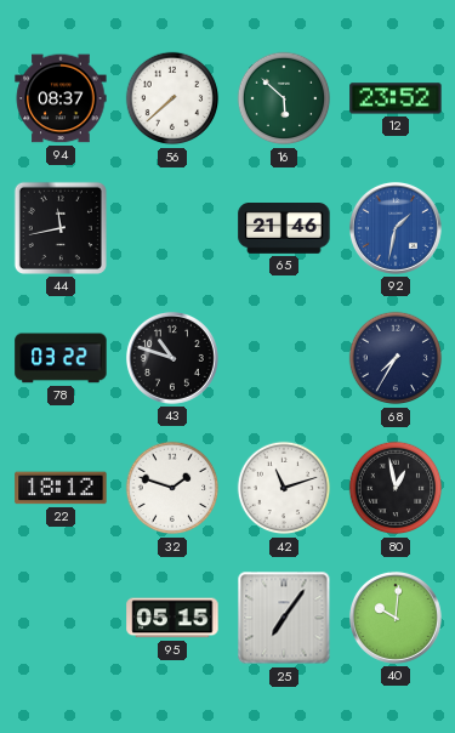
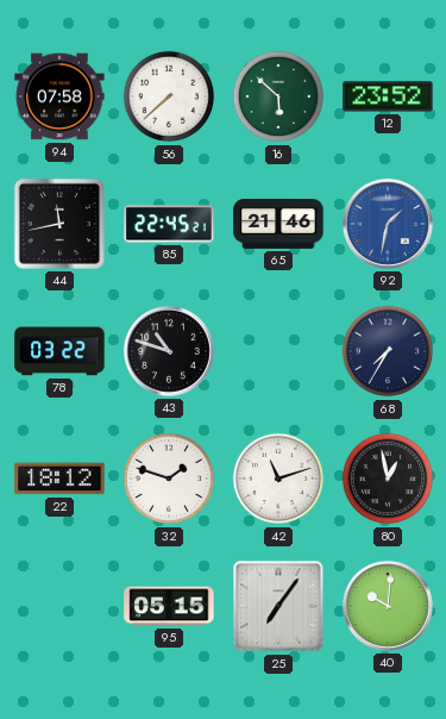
94: 08:37 -> 07:58 (59, 96)
85: none -> 22:45 (169, 224)
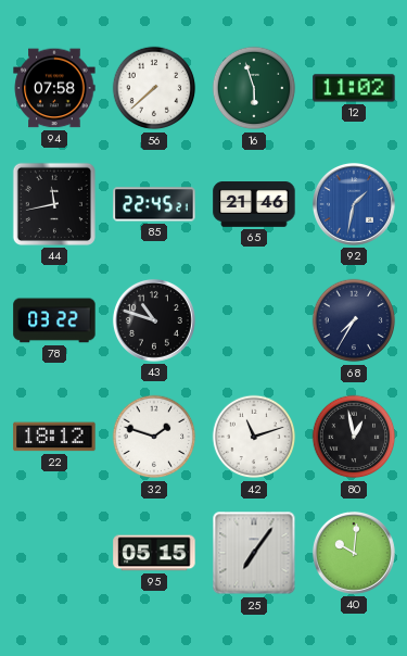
16: 5:52 -> 5:57 (254, 88)
12: 23:52 -> 11:02 (354, 88)
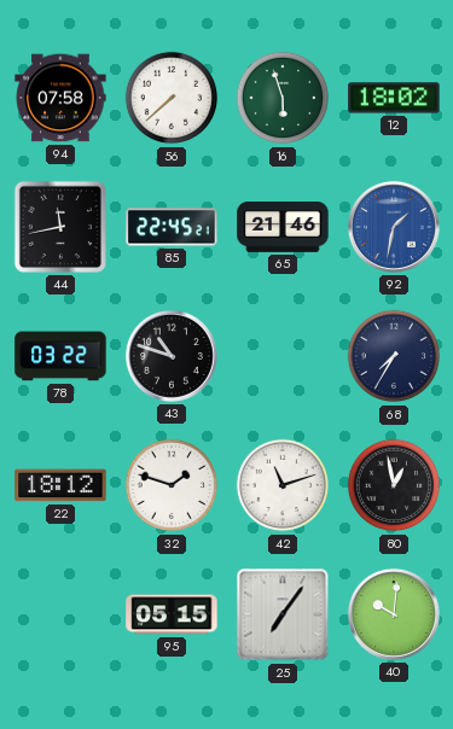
12: 11:02 -> 18:02 (394, 98)
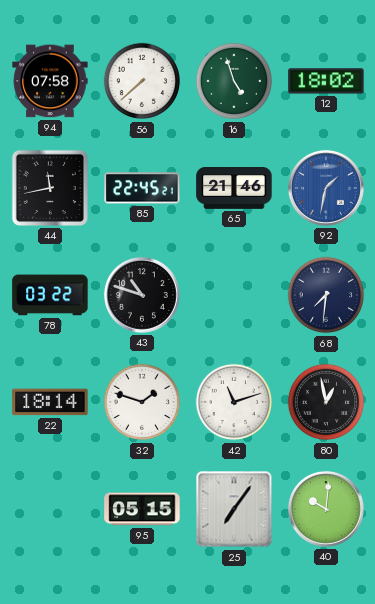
16: 5:57 -> 4:57 (234, 81)
68: 7:35 -> 7:31 (326, 295)
22: 18:12 -> 18:14 (50, 402)
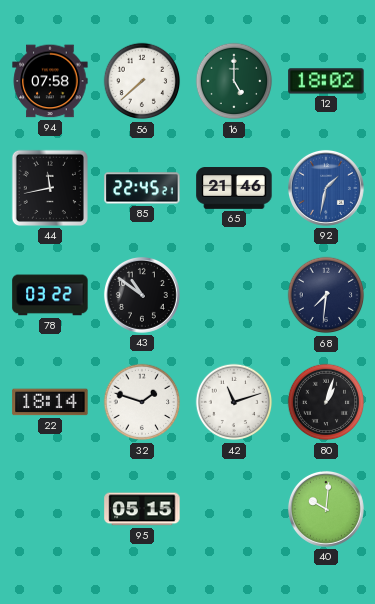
16: 4:57 -> 5:00 (234, 81)
43: 10:48 -> 10:51 (142, 295)
80: 12:58 -> 1:03 (326, 402)
25: 7:06 -> none (234, 509)
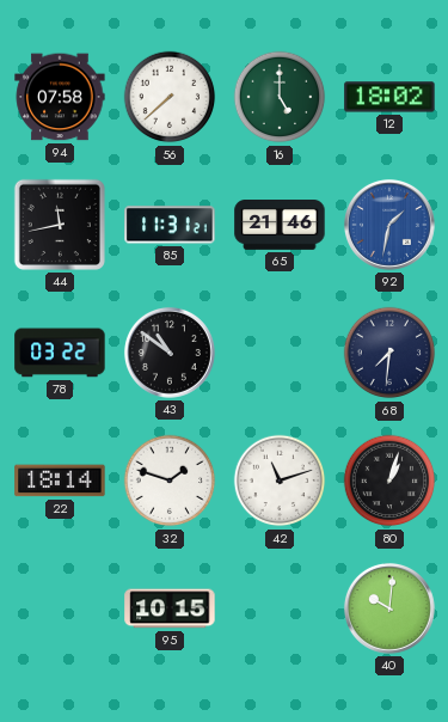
85: 22:45 -> 11:31 (170, 225)
95: 05:15 -> 10:15 (170, 608)
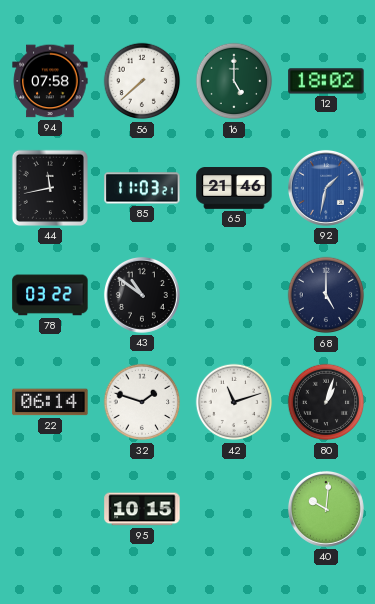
85: 11:31 -> 11:03 (142, 188)
68: 7:31 -> 5:00 (326, 295)
22: 18:14 -> 06:14 (50, 402)
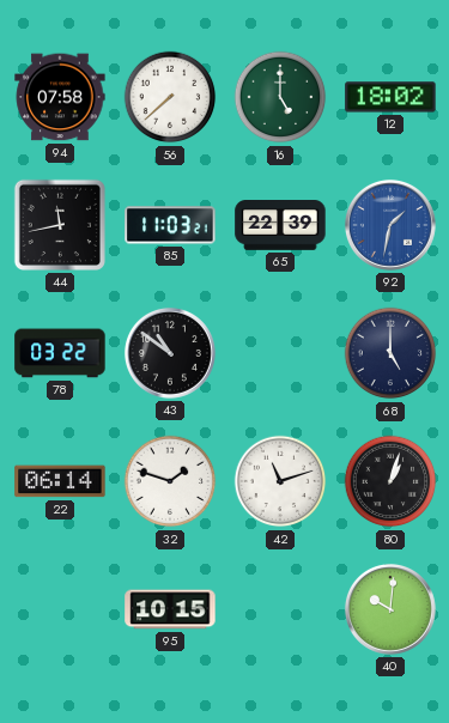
65: 21:46 -> 22:39 (280, 226)
